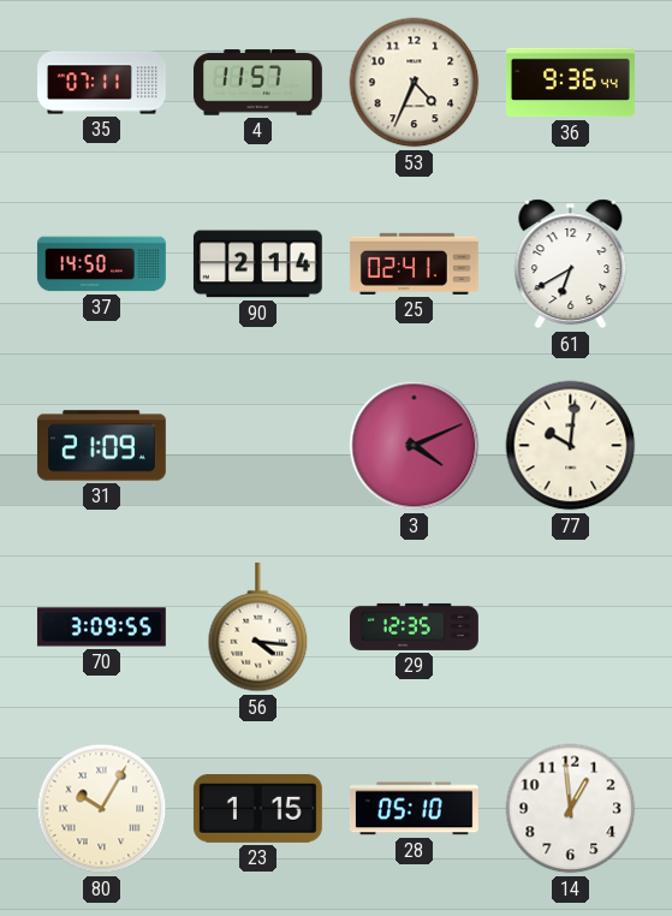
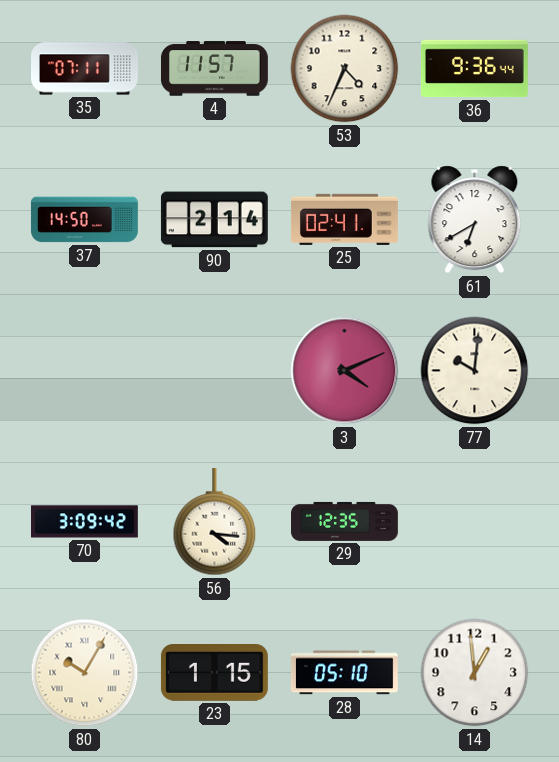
31: 21:09 -> none (101, 446)
70: 3:09:55 -> 3:09:42 (84, 522)
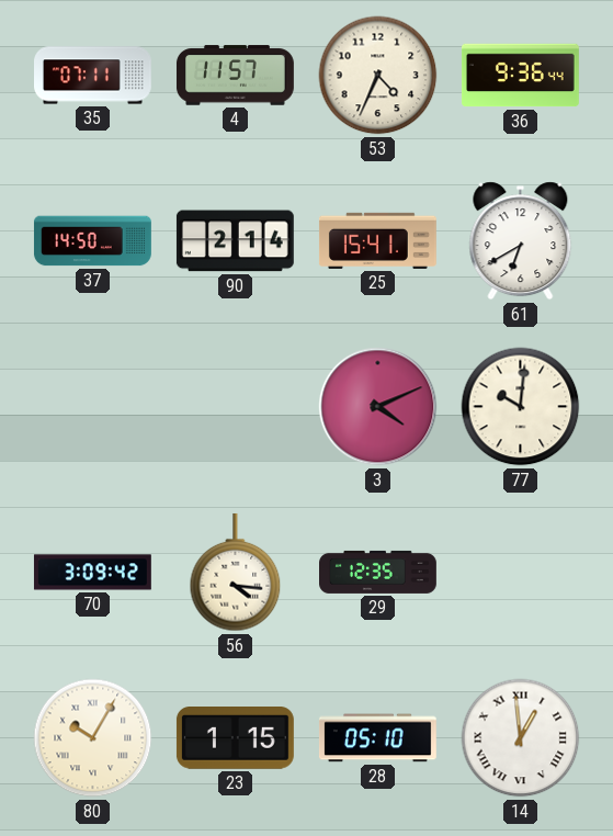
25: 02:41 -> 15:41 (377, 240)
14 numerals: Arabic -> Roman (521, 738)
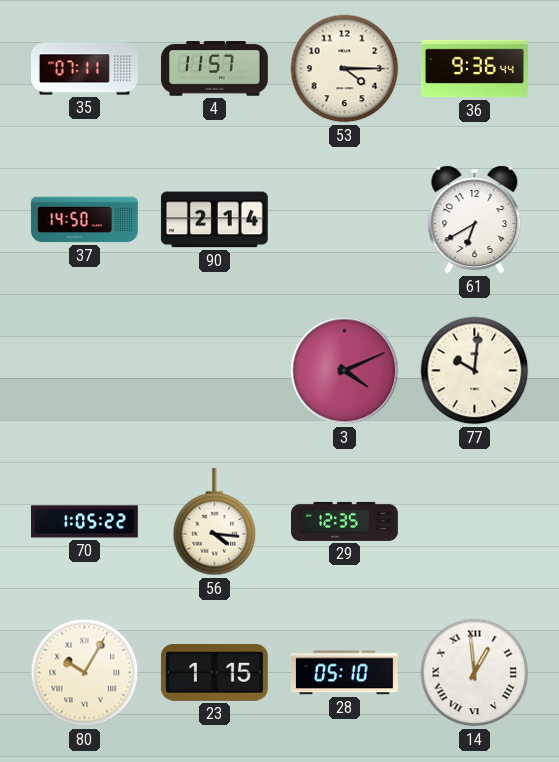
53: 4:34 -> 4:15 (345, 69)
25: 15:41 -> none (377, 240)
70: 3:09 -> 1:05 (84, 522)
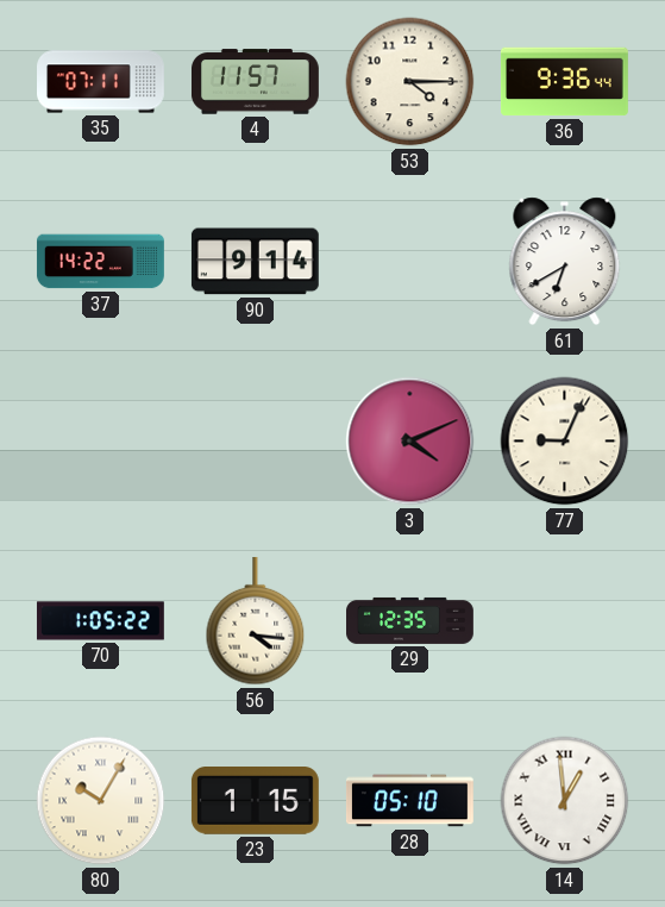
37: 14:50 -> 14:22 (100, 262)
90: 2:14 -> 9:14 (255, 262)
77: 10:01 -> 9:04 (565, 442)
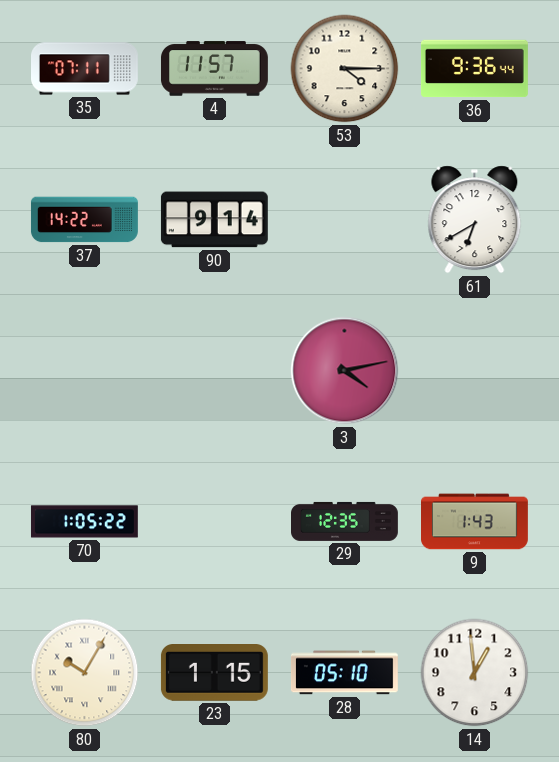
3: 4:11 -> 4:13 (345, 371)
77: 9:04 -> none (565, 442)
56: 4:16 -> none (256, 621)
9: none -> 1:43 (475, 522)
14 numerals: Roman -> Arabic (475, 673)
